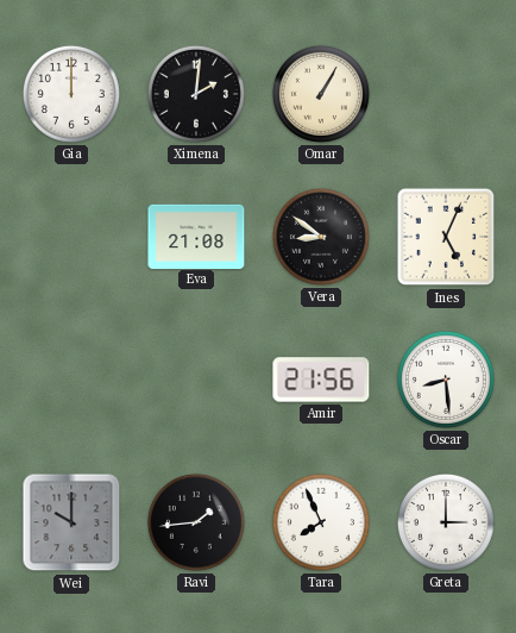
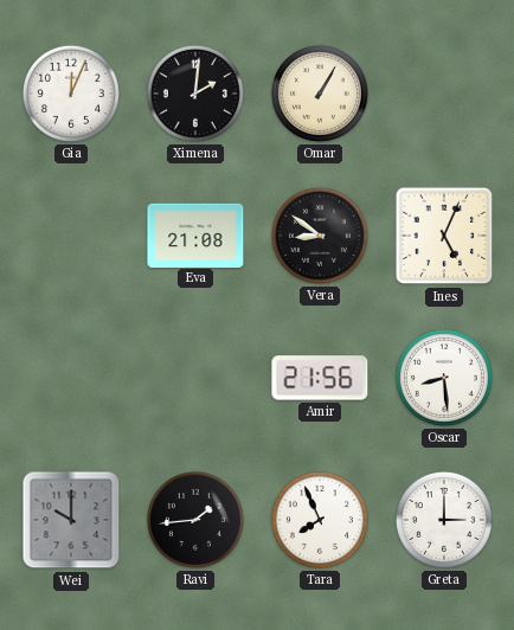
Gia: 12:00 -> 12:04 (71, 94)
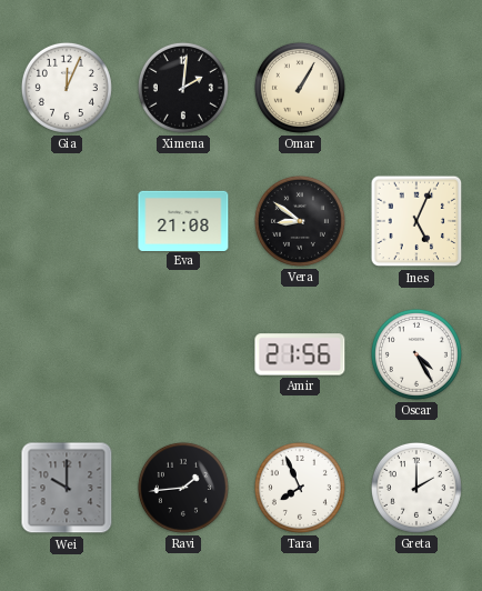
Oscar: 8:29 -> 4:25 (416, 354)
Greta: 3:00 -> 2:00 (416, 488)
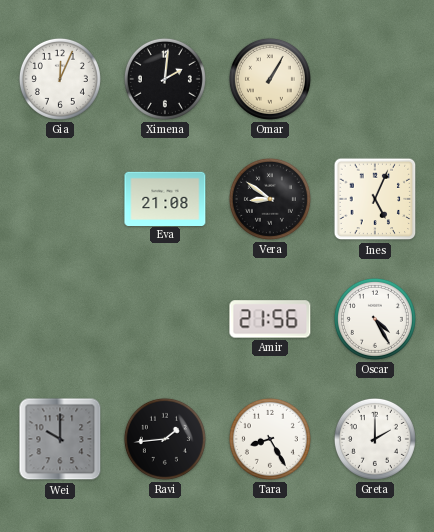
Tara: 7:56 -> 8:25 (270, 439)
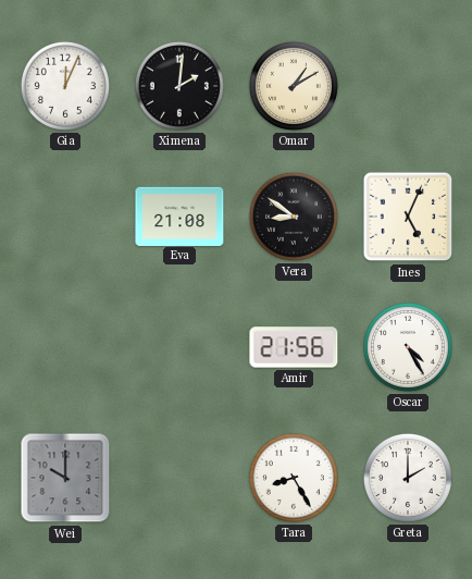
Omar: 1:05 -> 1:10 (294, 86)
Ravi: 1:44 -> none (165, 439)
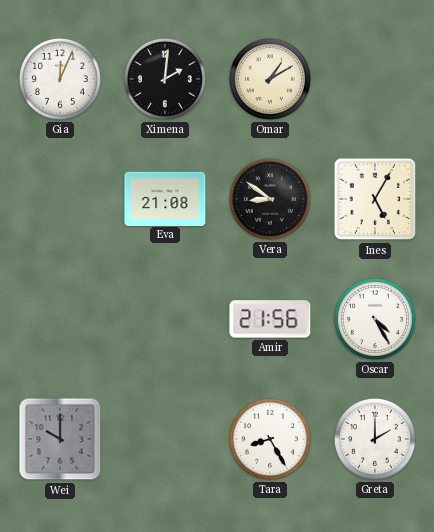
Ines: 5:04 -> 5:05 (375, 199)
